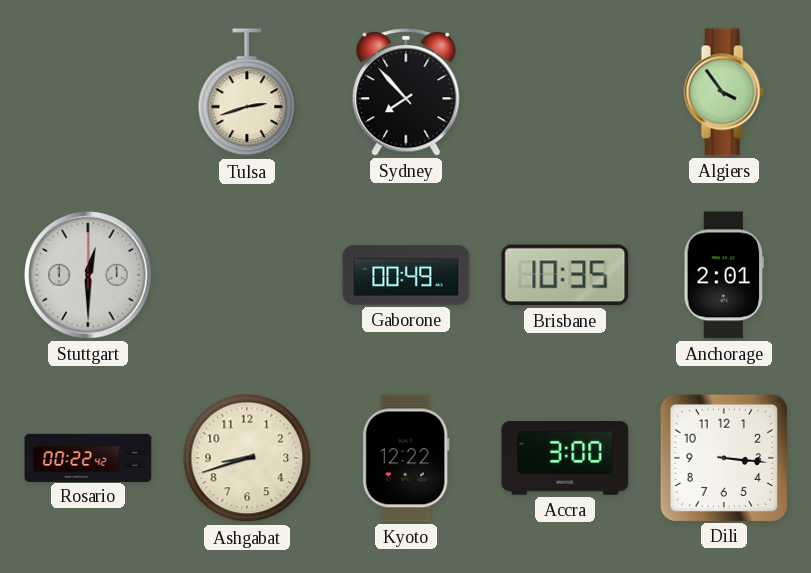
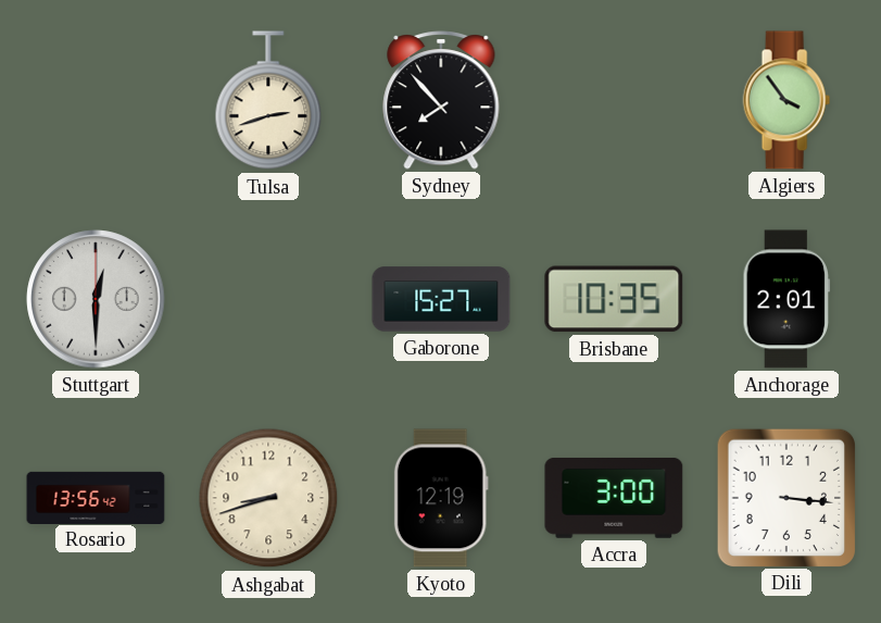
Gaborone: 00:49 -> 15:27 (441, 299)
Rosario: 00:22 -> 13:56 (96, 497)
Kyoto: 12:22 -> 12:19 (441, 498)
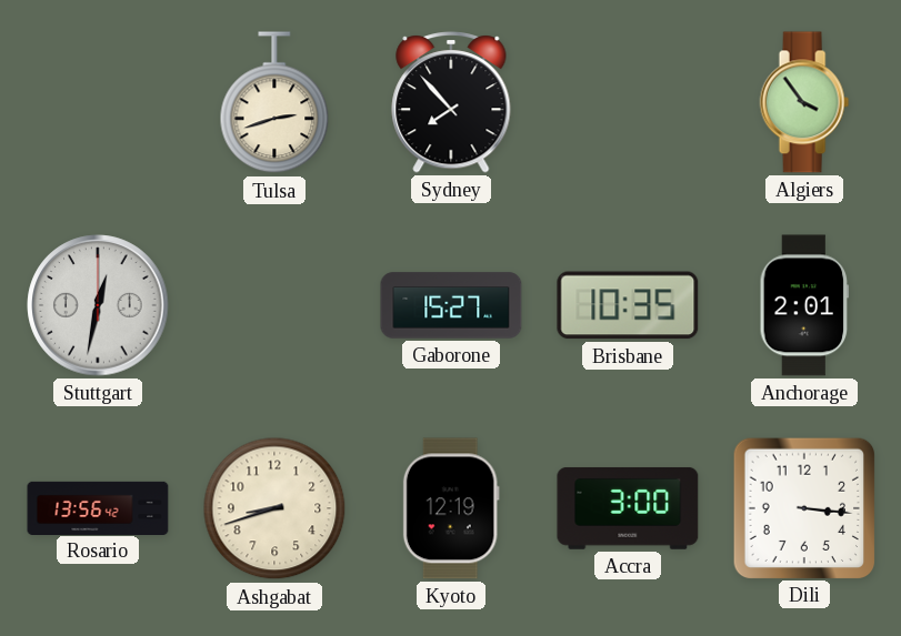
Stuttgart: 12:30 -> 12:32 (98, 305)
